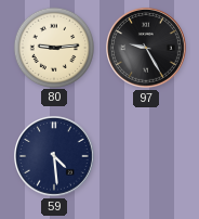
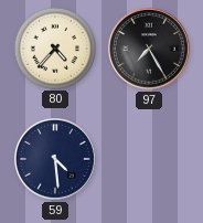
80: 9:14 -> 4:37 (54, 47)
97: 9:25 -> 7:25 (150, 50)
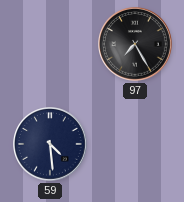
80: 4:37 -> none (54, 47)
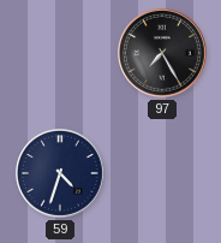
59: 4:29 -> 4:33 (61, 174)
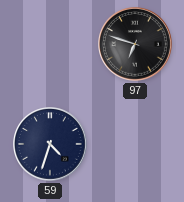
97: 7:25 -> 6:48 (136, 45)
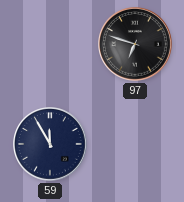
59: 4:33 -> 11:55 (51, 145)
